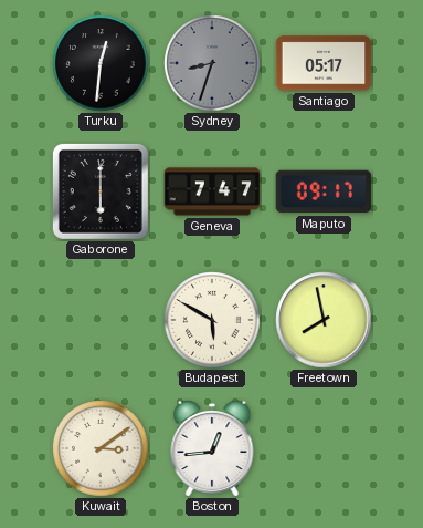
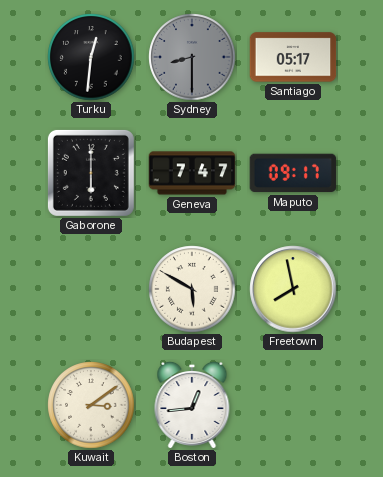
Sydney: 8:33 -> 8:30 (192, 57)
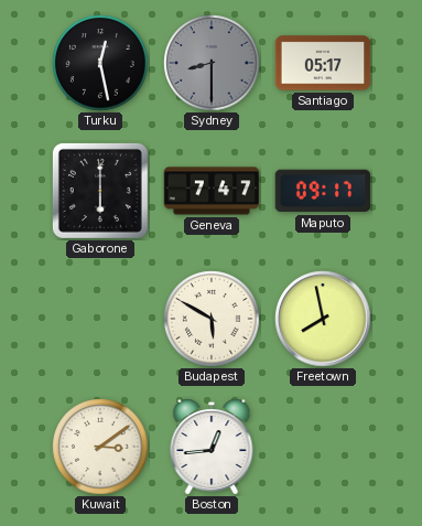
Turku: 12:31 -> 12:28 (100, 63)
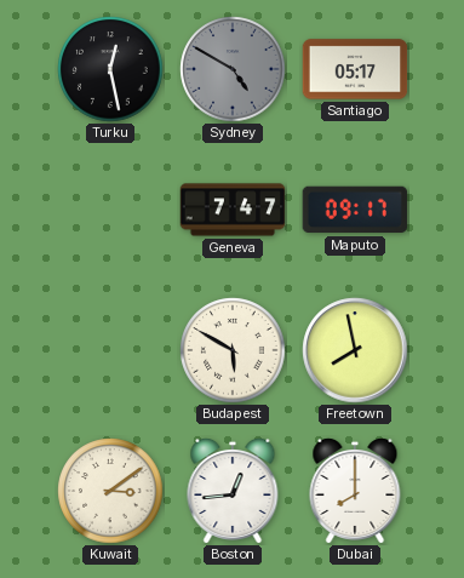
Sydney: 8:30 -> 4:50 (233, 69)
Gaborone: 6:00 -> none (100, 191)
Dubai: none -> 8:00 (355, 491)
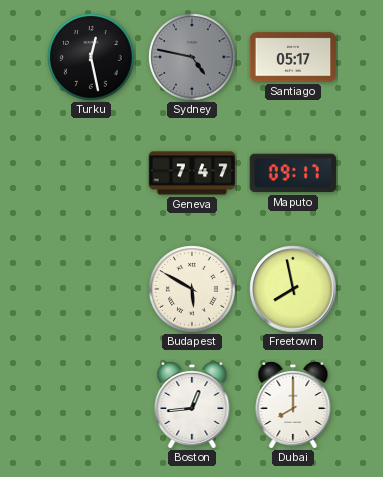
Sydney: 4:50 -> 4:47 (192, 57)
Kuwait: 3:09 -> none (110, 491)
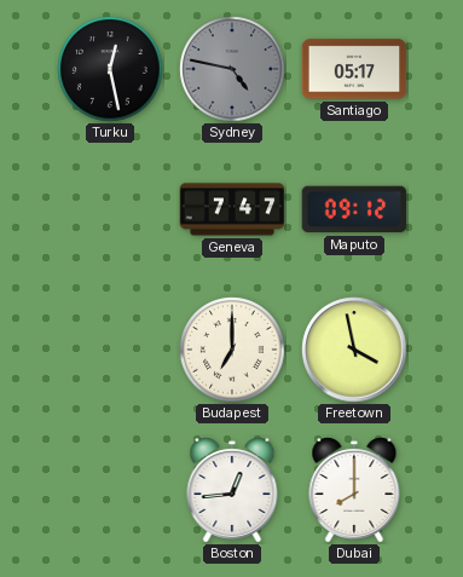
Maputo: 09:17 -> 09:12 (354, 209)
Budapest: 5:50 -> 7:00 (232, 350)
Freetown: 7:58 -> 3:58 (354, 350)
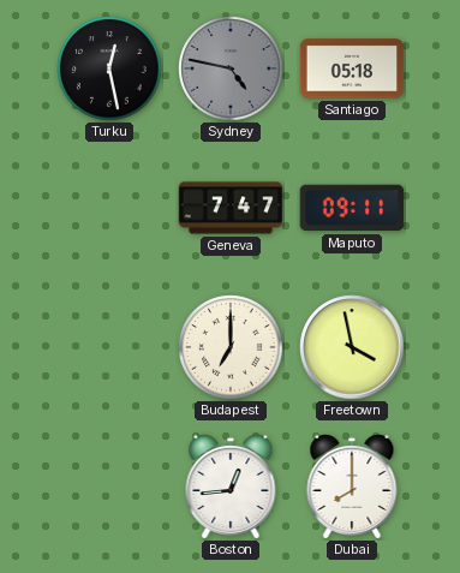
Santiago: 05:17 -> 05:18 (352, 68)
Maputo: 09:12 -> 09:11 (352, 208)
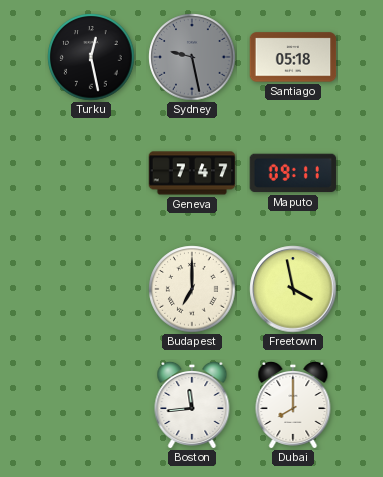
Sydney: 4:47 -> 9:28 (192, 57)
Boston: 12:44 -> 11:44 (192, 405)
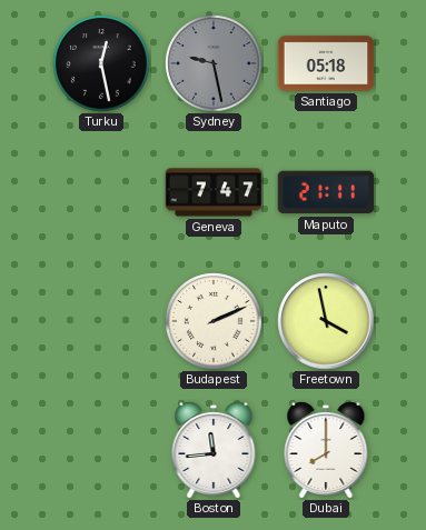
Maputo: 09:11 -> 21:11 (326, 192)
Budapest: 7:00 -> 2:11 (214, 321)
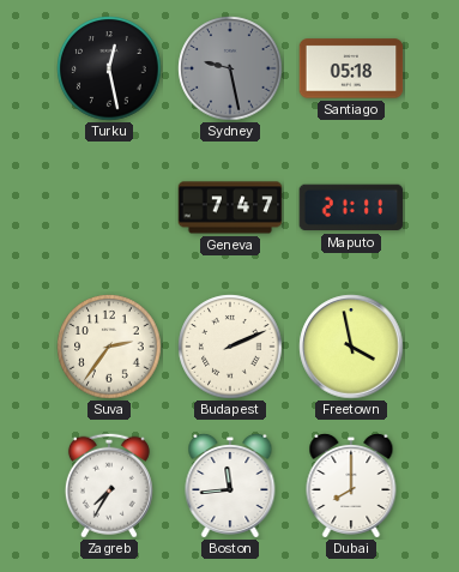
Suva: none -> 2:36 (109, 347)
Zagreb: none -> 7:35 (109, 486)
